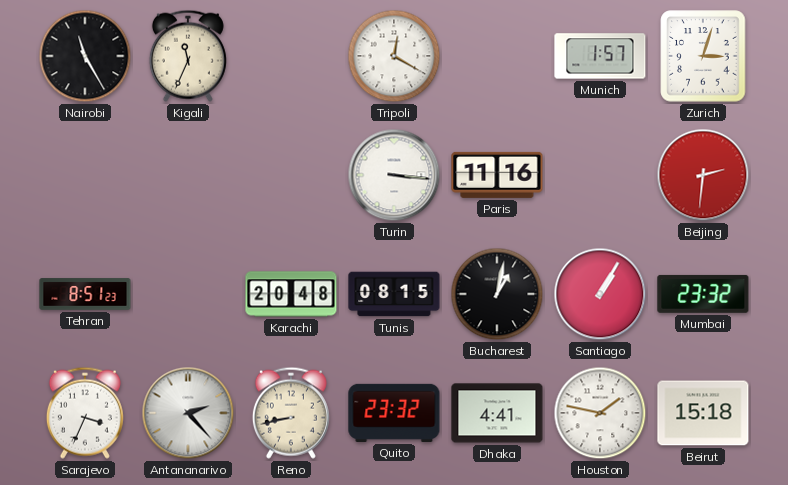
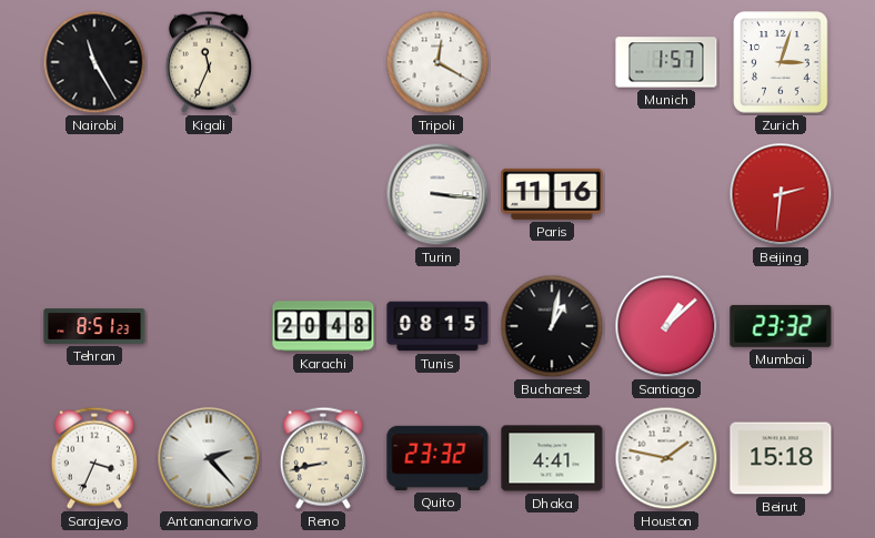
Santiago: 1:05 -> 1:08 (666, 326)
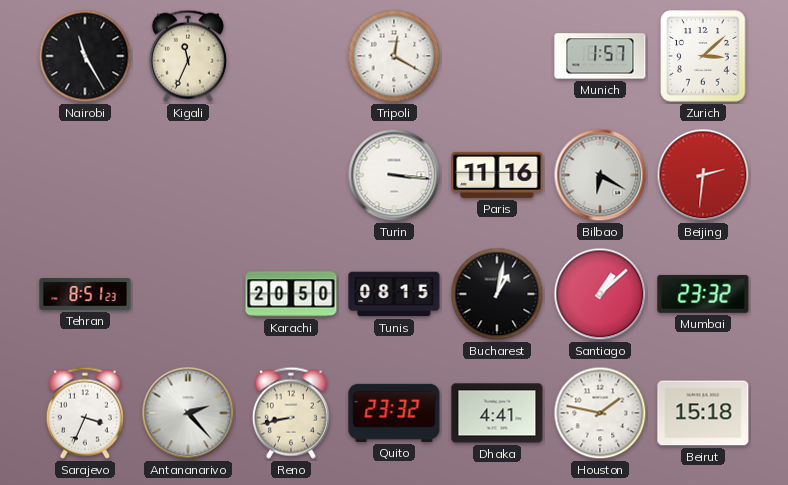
Zurich: 3:03 -> 3:08 (703, 56)
Bilbao: none -> 6:20 (600, 175)
Karachi: 20:48 -> 20:50 (291, 294)
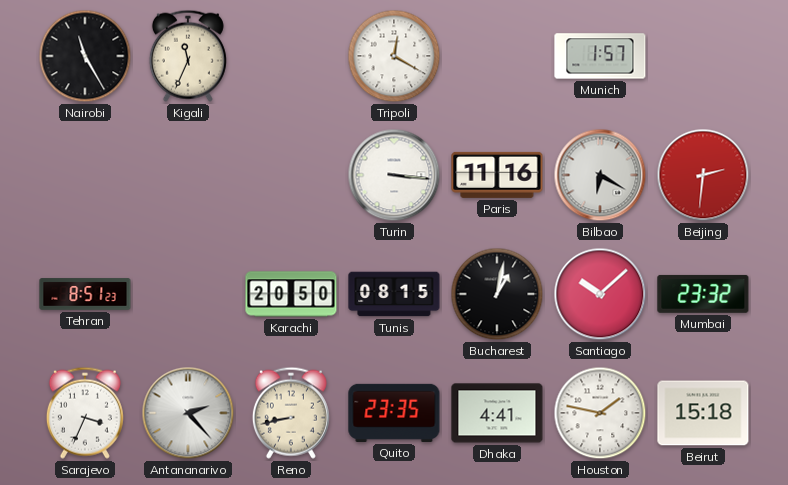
Zurich: 3:08 -> none (703, 56)
Santiago: 1:08 -> 10:08 (600, 294)
Quito: 23:32 -> 23:35 (394, 413)
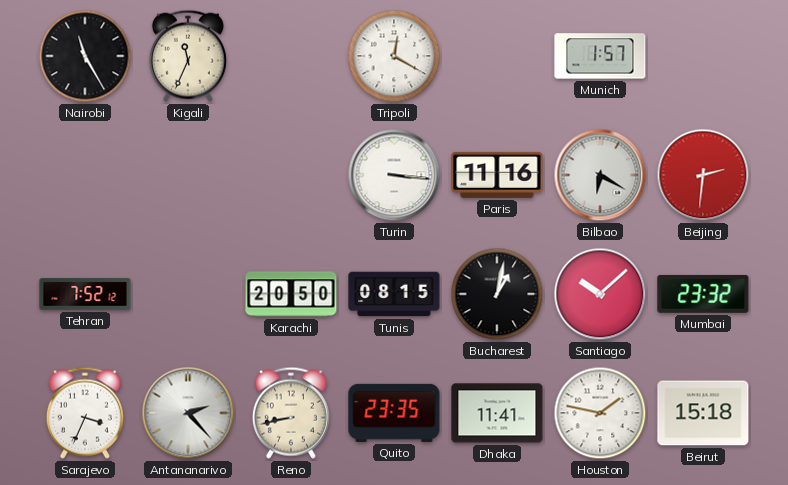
Tehran: 8:51 -> 7:52 (85, 294)
Dhaka: 4:41 -> 11:41 (497, 413)
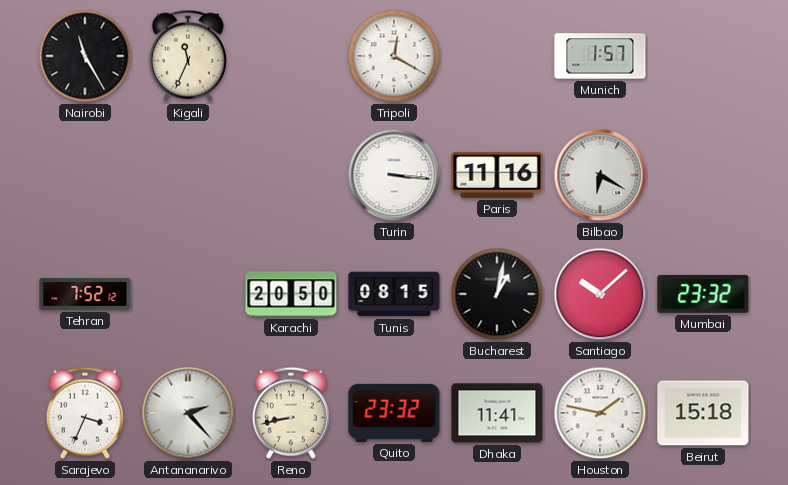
Beijing: 2:31 -> none (703, 175)
Quito: 23:35 -> 23:32 (394, 413)
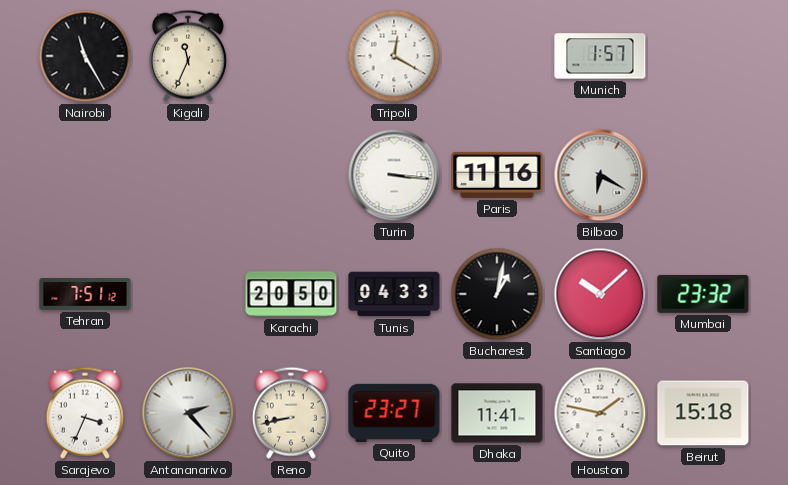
Tehran: 7:52 -> 7:51 (85, 294)
Tunis: 08:15 -> 04:33 (394, 294)
Quito: 23:32 -> 23:27 (394, 413)
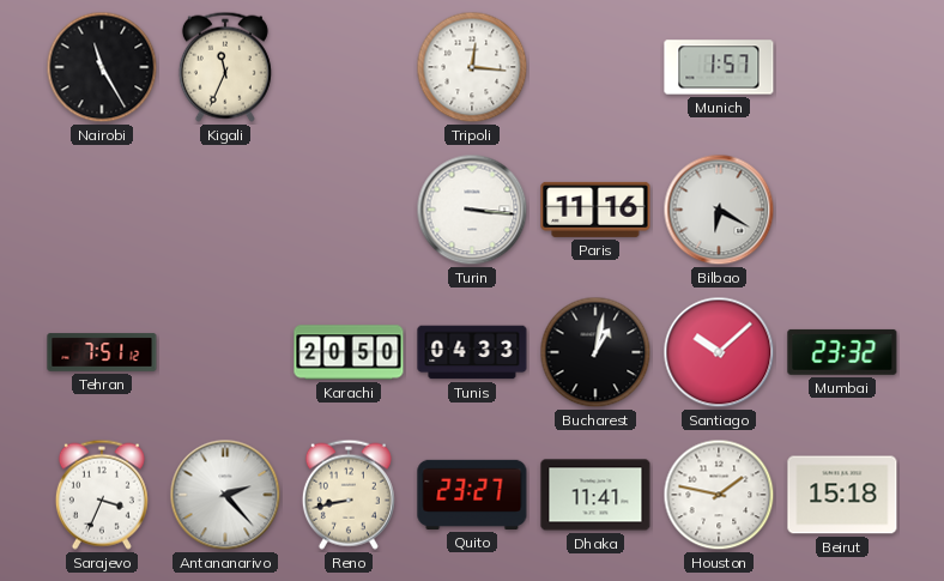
Tripoli: 12:20 -> 12:16 (472, 67)
